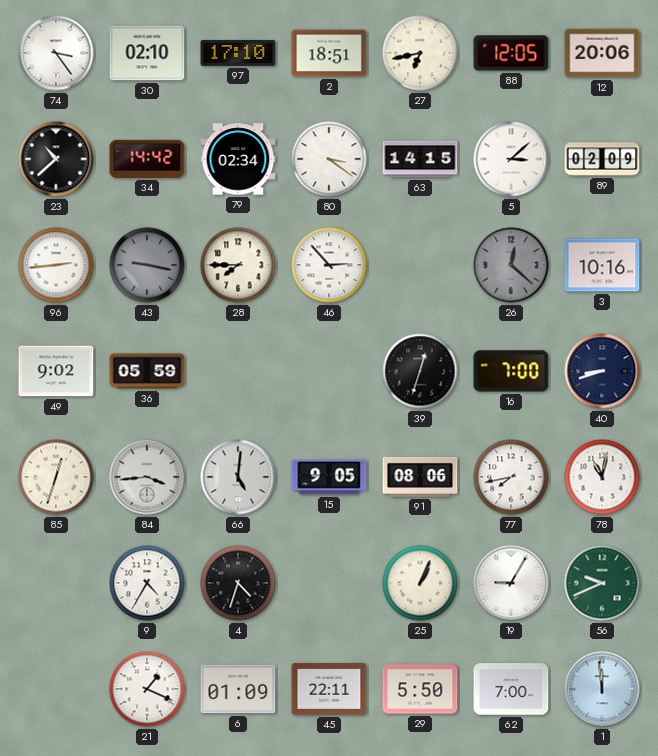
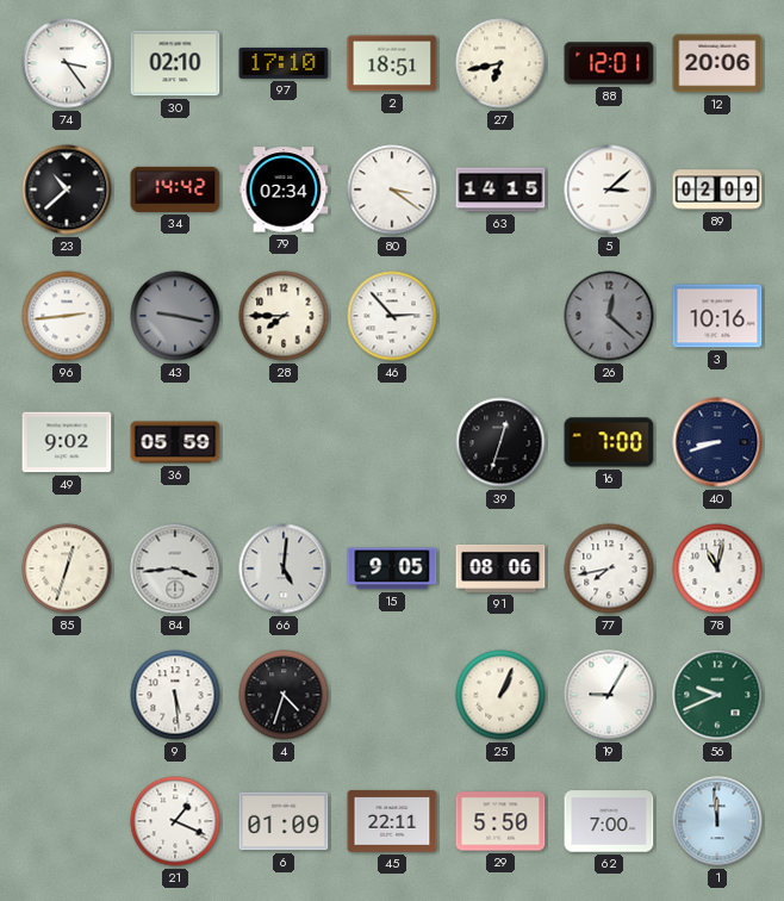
88: 12:05 -> 12:01 (609, 63)
9: 4:35 -> 5:29 (175, 695)
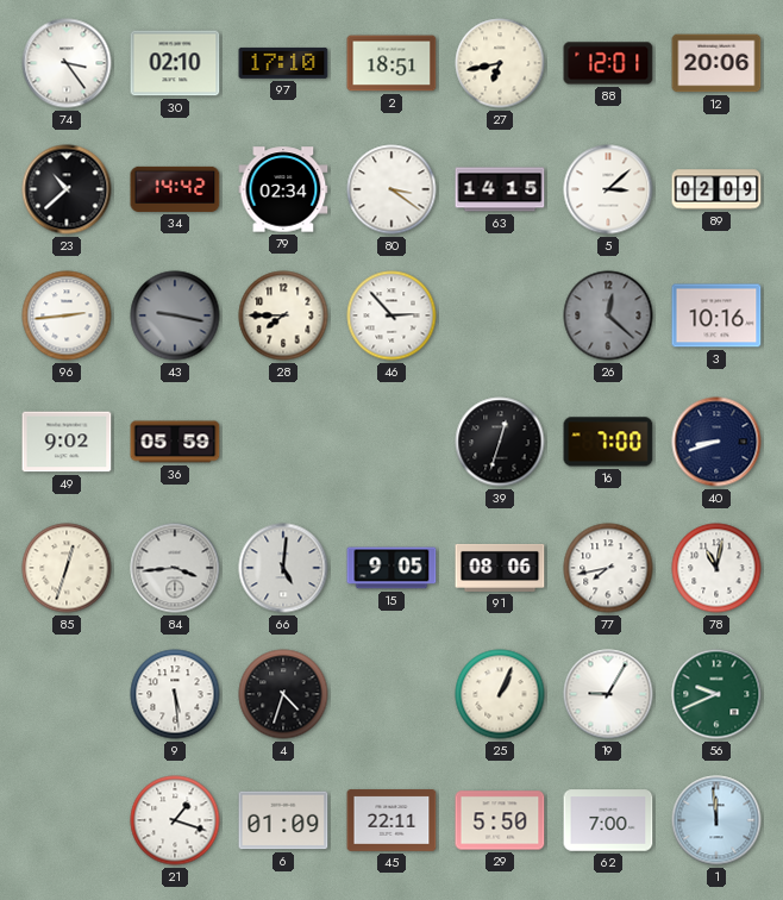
21: 1:19 -> 1:18 (175, 820)
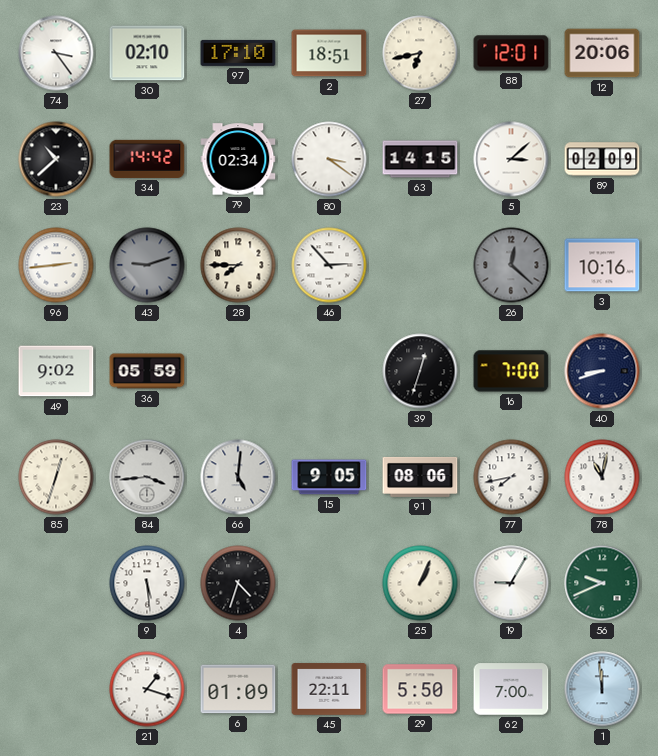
43: 9:17 -> 9:12 (147, 265)
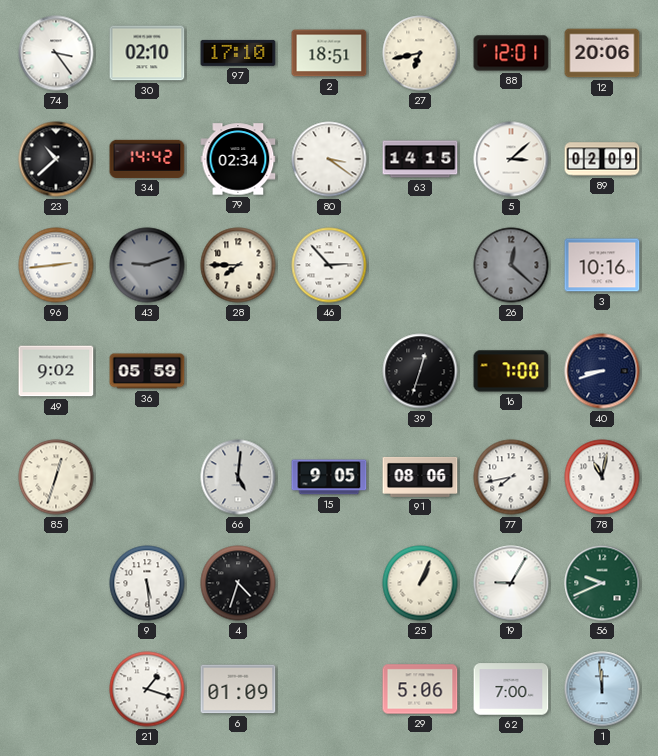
84: 3:44 -> none (147, 477)
45: 22:11 -> none (329, 689)
29: 5:50 -> 5:06 (420, 689)
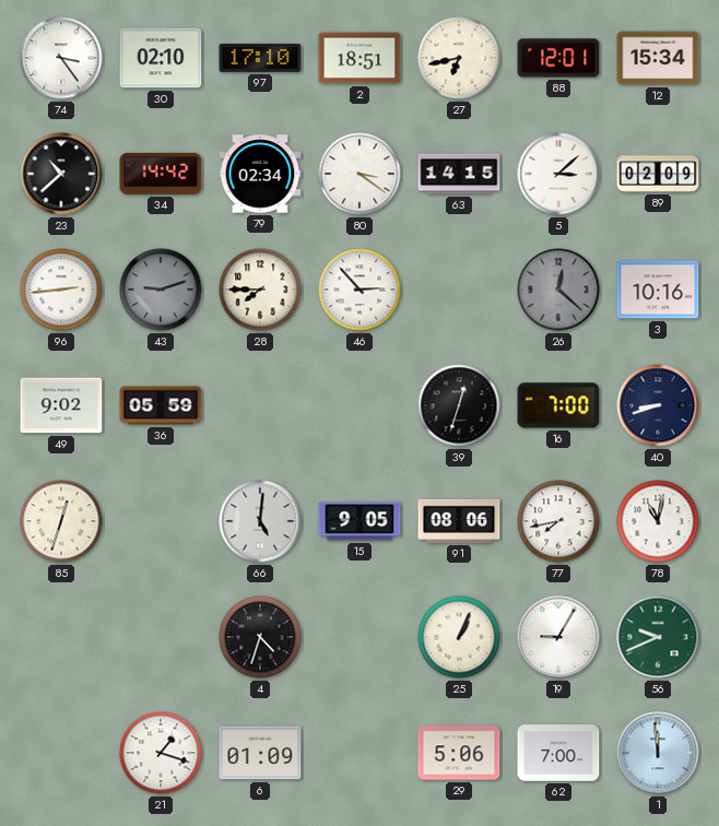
12: 20:06 -> 15:34 (658, 58)
9: 5:29 -> none (147, 583)
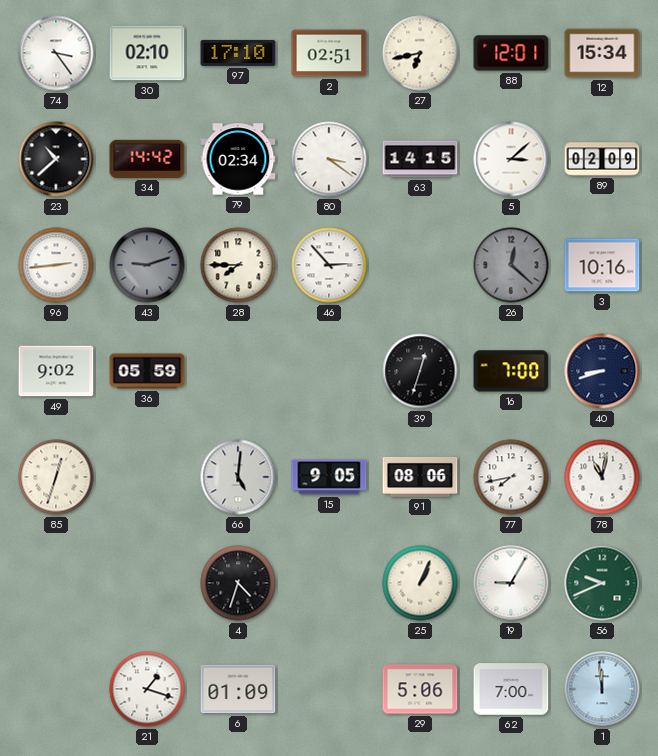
2: 18:51 -> 02:51 (329, 53)
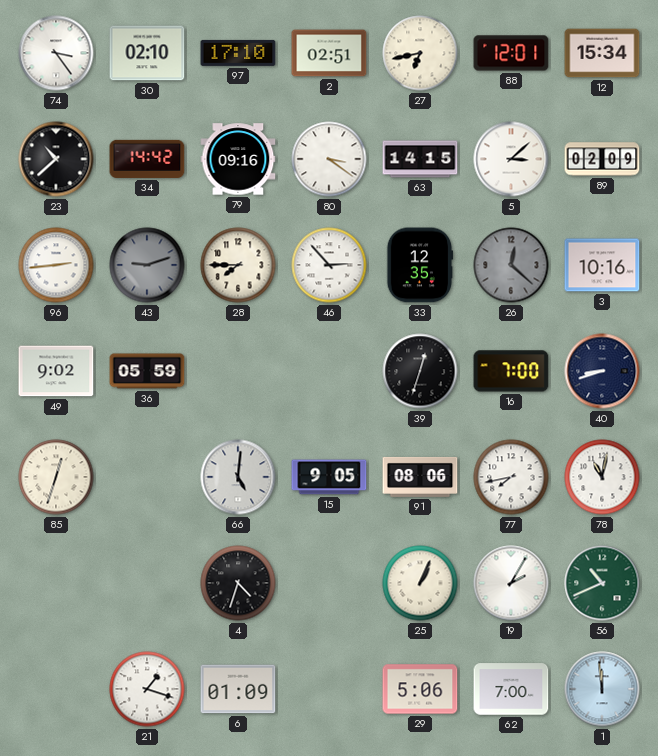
79: 02:34 -> 09:16 (238, 159)
33: none -> 12:35 (420, 265)
19: 9:05 -> 2:05 (511, 583)
56: 9:41 -> 10:41 (602, 583)
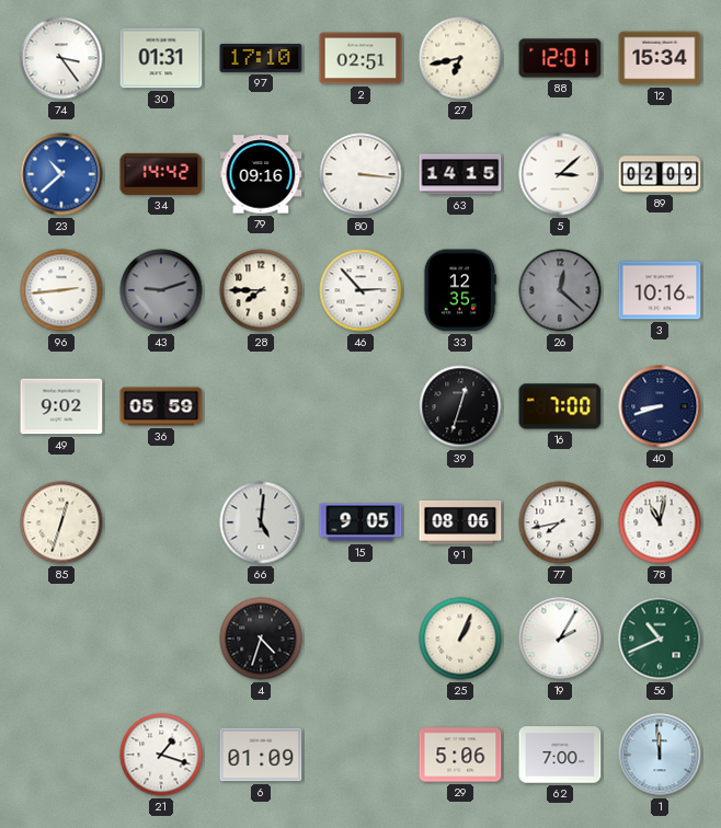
30: 02:10 -> 01:31 (161, 58)
23 dial: black -> blue (61, 174)
80: 3:21 -> 3:16 (360, 174)
